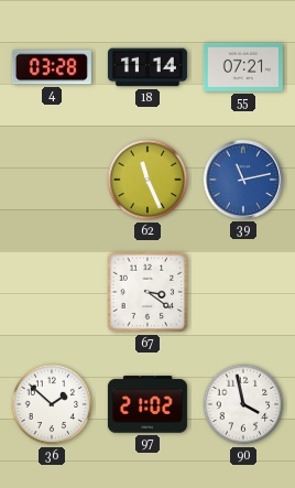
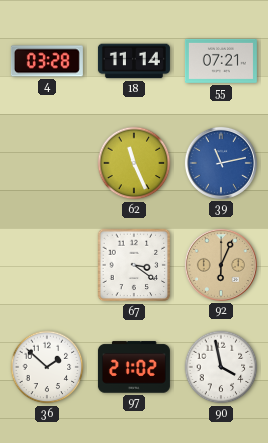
92: none -> 6:04 (221, 265)
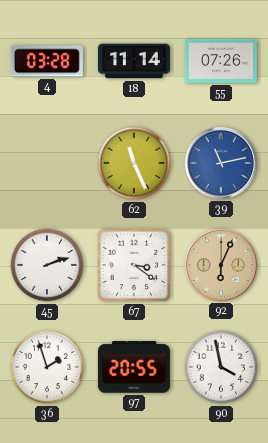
55: 07:21 -> 07:26 (221, 61)
45: none -> 2:12 (47, 265)
36: 1:52 -> 1:57 (47, 367)
97: 21:02 -> 20:55 (134, 367)
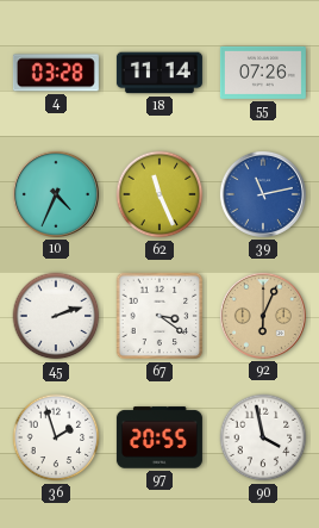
10: none -> 4:34 (56, 194)
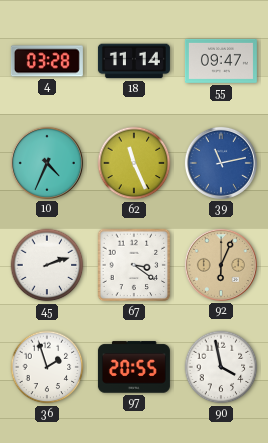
55: 07:26 -> 09:47 (221, 61)
